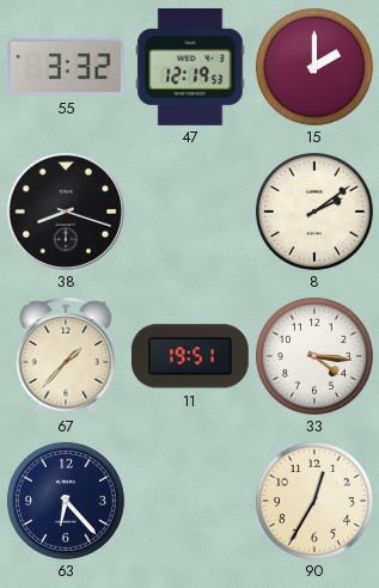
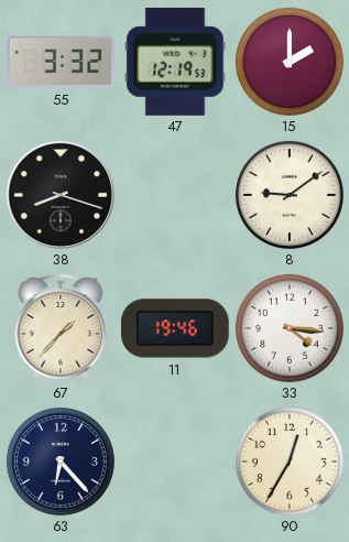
8: 2:09 -> 9:09 (290, 195)
11: 19:51 -> 19:46 (175, 328)
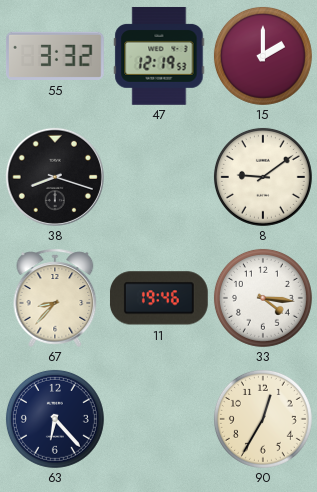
67: 1:37 -> 8:37 (55, 298)
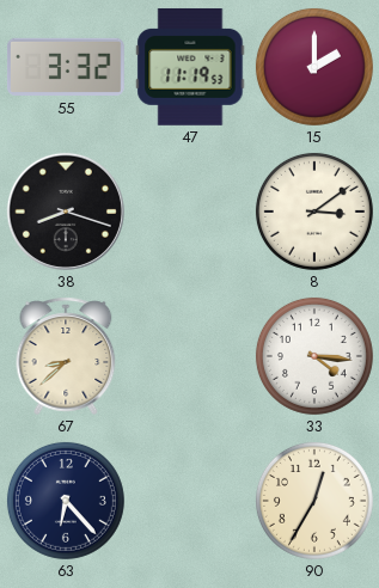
47: 12:19 -> 11:19 (190, 67)
8: 9:09 -> 3:09 (314, 212)
67: 8:37 -> 8:38 (66, 356)
11: 19:46 -> none (159, 298)
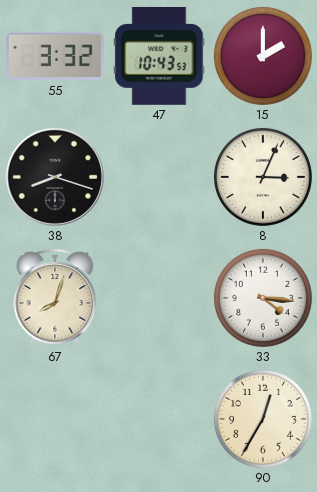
47: 11:19 -> 10:43 (159, 56)
8: 3:09 -> 3:04 (263, 177)
67: 8:38 -> 8:03 (55, 298)
63: 6:23 -> none (66, 501)
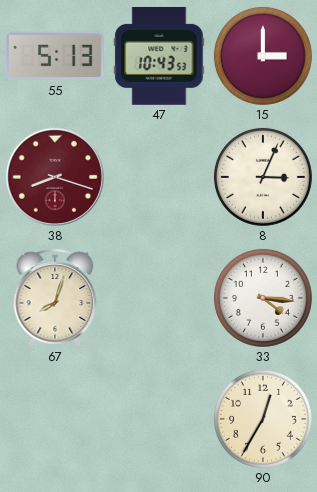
55: 3:32 -> 5:13 (56, 56)
15: 2:00 -> 3:00 (263, 56)
38 dial: black -> burgundy (55, 177)
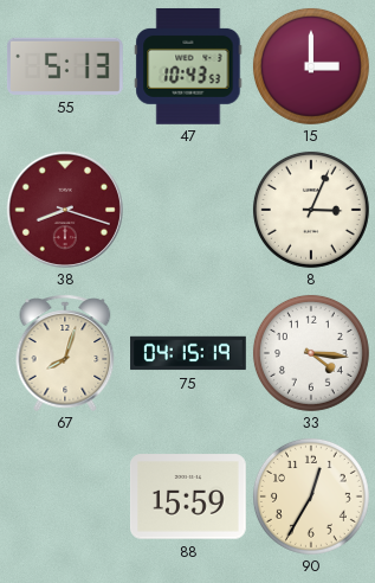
75: none -> 04:15 (188, 353)
88: none -> 15:59 (189, 496)
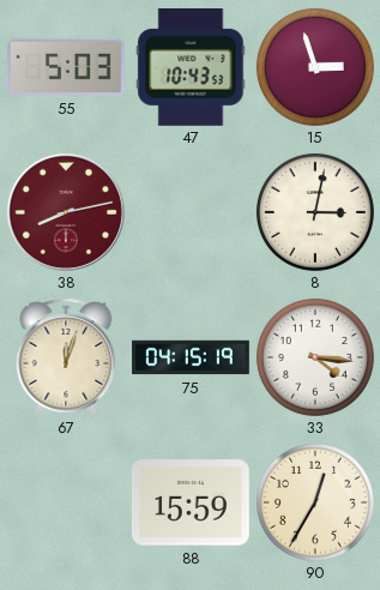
55: 5:13 -> 5:03 (67, 67)
15: 3:00 -> 2:57 (315, 67)
38: 8:18 -> 8:13 (66, 212)
8: 3:04 -> 3:02 (315, 212)
67: 8:03 -> 12:03 (66, 357)
